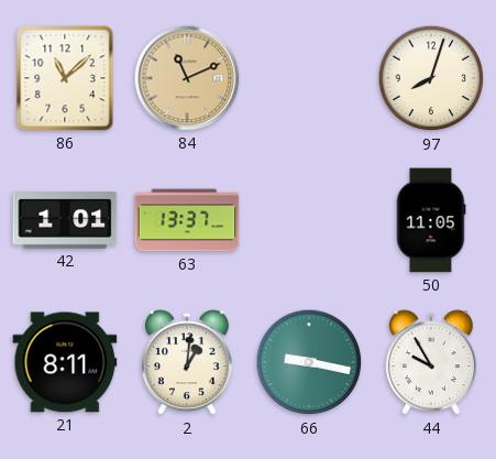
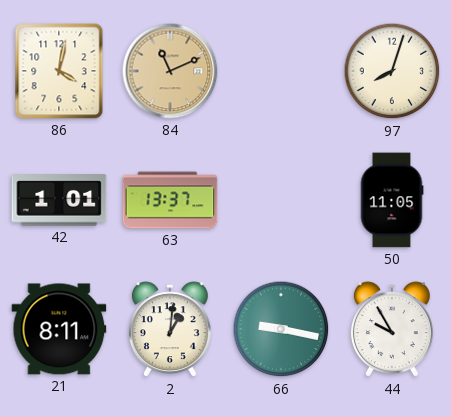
86: 11:08 -> 4:02 (59, 71)
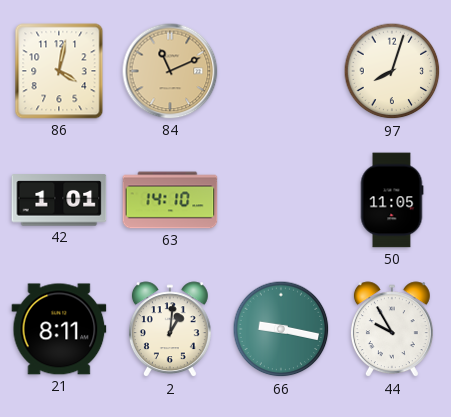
63: 13:37 -> 14:10 (170, 200)
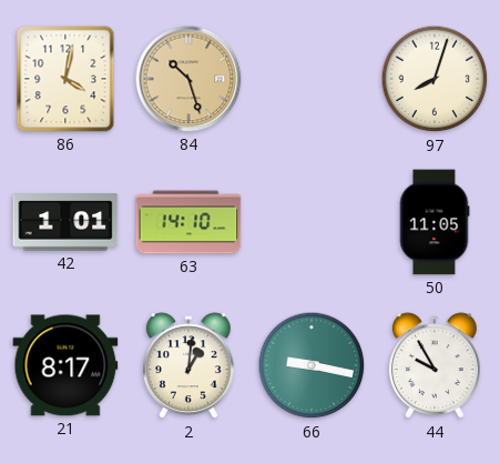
84: 11:11 -> 10:27 (188, 79)
21: 8:11 -> 8:17 (65, 365)
